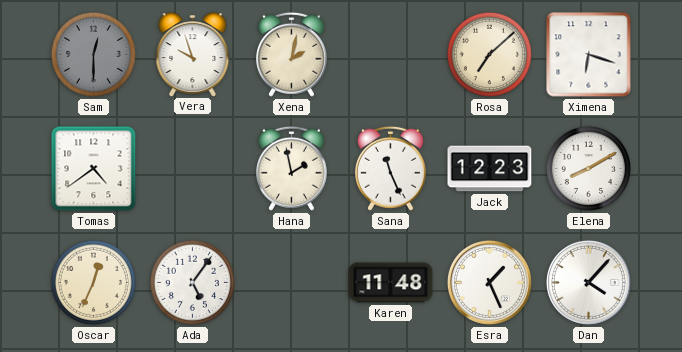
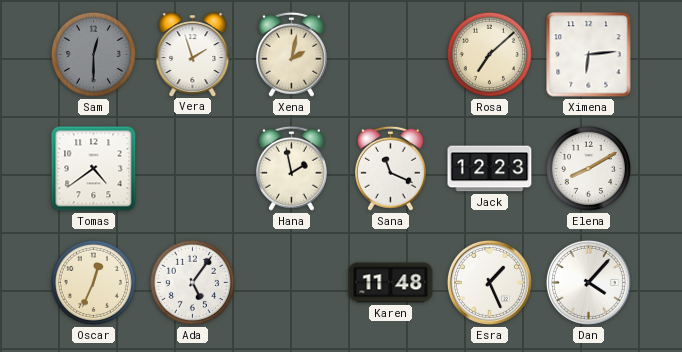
Vera: 9:57 -> 1:57 (193, 54)
Ximena: 6:18 -> 6:14 (589, 55)
Sana: 11:26 -> 11:19 (390, 168)
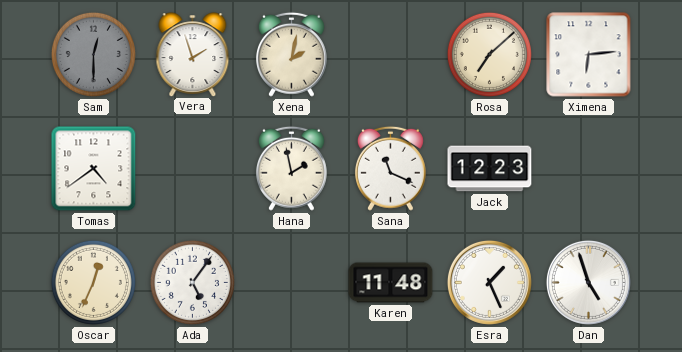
Elena: 8:10 -> none (588, 168)
Dan: 4:07 -> 4:57 (588, 282)
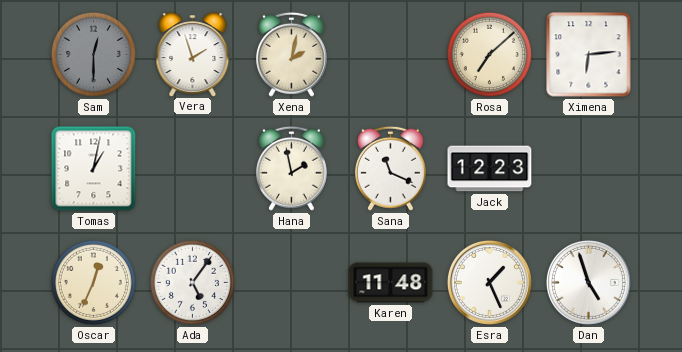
Tomas: 4:39 -> 1:02 (94, 169)
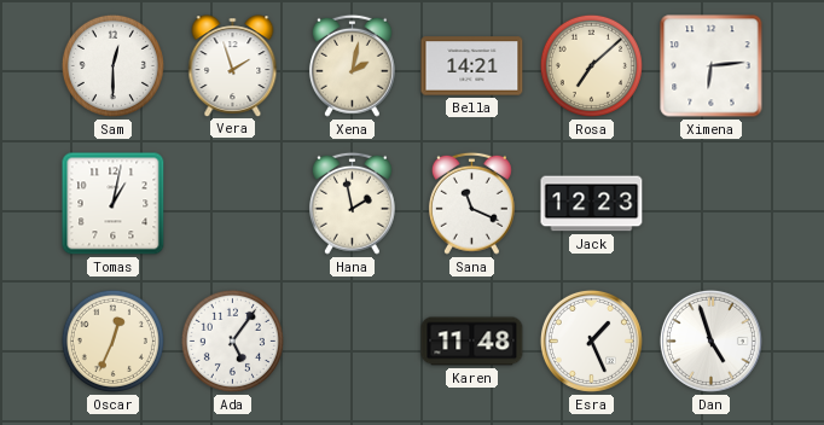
Sam dial: grey -> white (112, 65)
Bella: none -> 14:21 (472, 66)
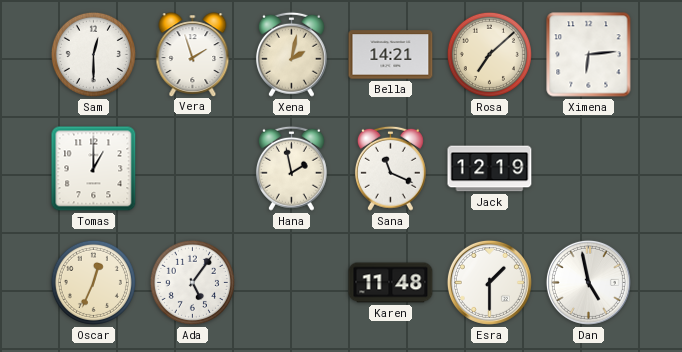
Tomas: 1:02 -> 1:00 (94, 169)
Jack: 12:23 -> 12:19 (490, 169)
Esra: 1:26 -> 1:30 (489, 282)
Dan: 4:57 -> 4:58 (588, 282)
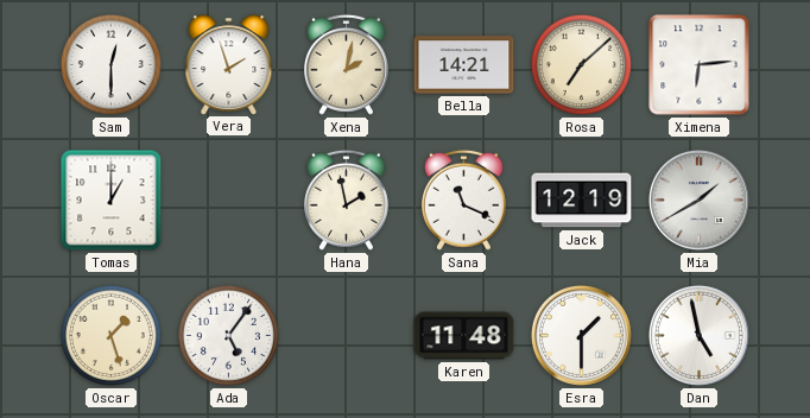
Mia: none -> 1:40 (698, 199)
Oscar: 12:34 -> 1:27 (110, 335)
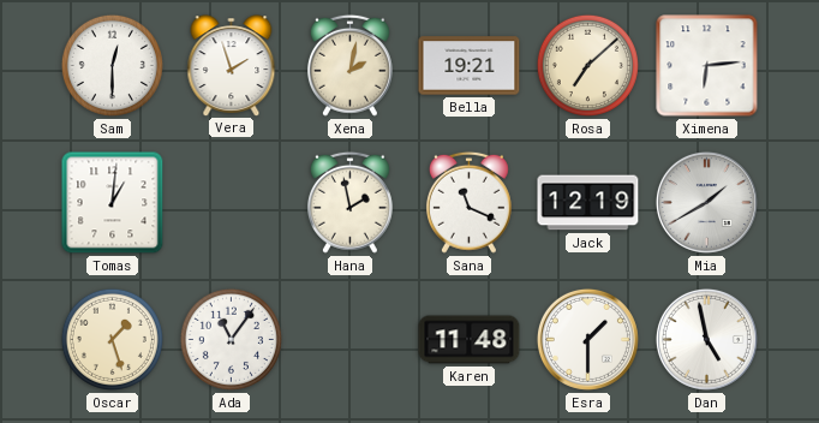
Bella: 14:21 -> 19:21 (470, 66)
Tomas: 1:00 -> 1:01 (113, 203)
Ada: 5:06 -> 11:06 (231, 339)
